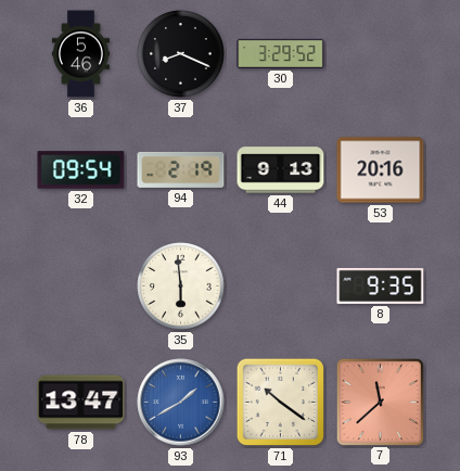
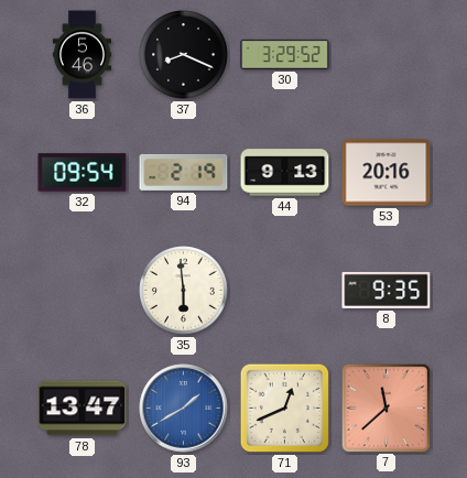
71: 10:21 -> 12:41 (285, 409)
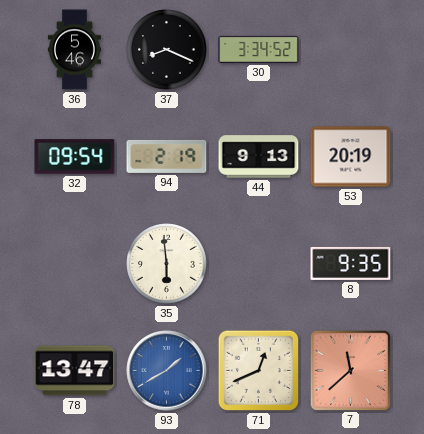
30: 3:29 -> 3:34 (259, 49)
53: 20:16 -> 20:19 (351, 157)
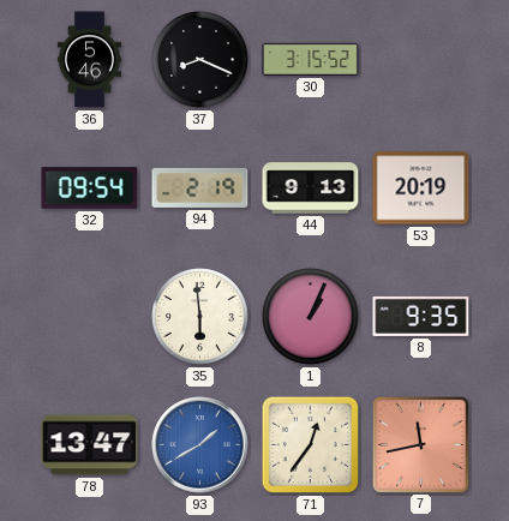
30: 3:34 -> 3:15 (311, 59)
1: none -> 1:04 (311, 317)
71: 12:41 -> 12:36 (311, 445)
7: 11:38 -> 11:43 (420, 444)
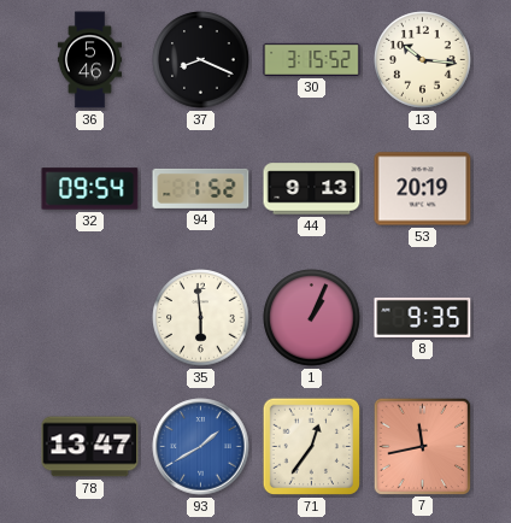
13: none -> 10:16 (423, 60)
94: 2:19 -> 1:52 (201, 188)
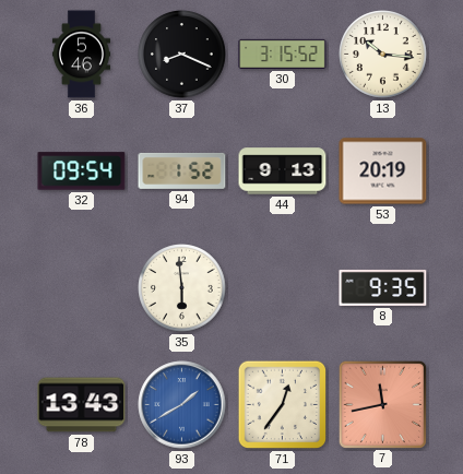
1: 1:04 -> none (312, 318)
78: 13:47 -> 13:43 (82, 405)
